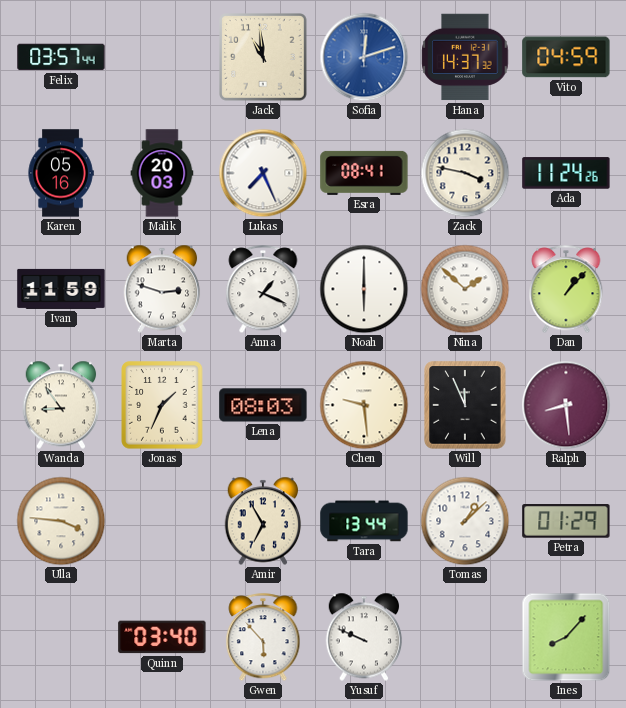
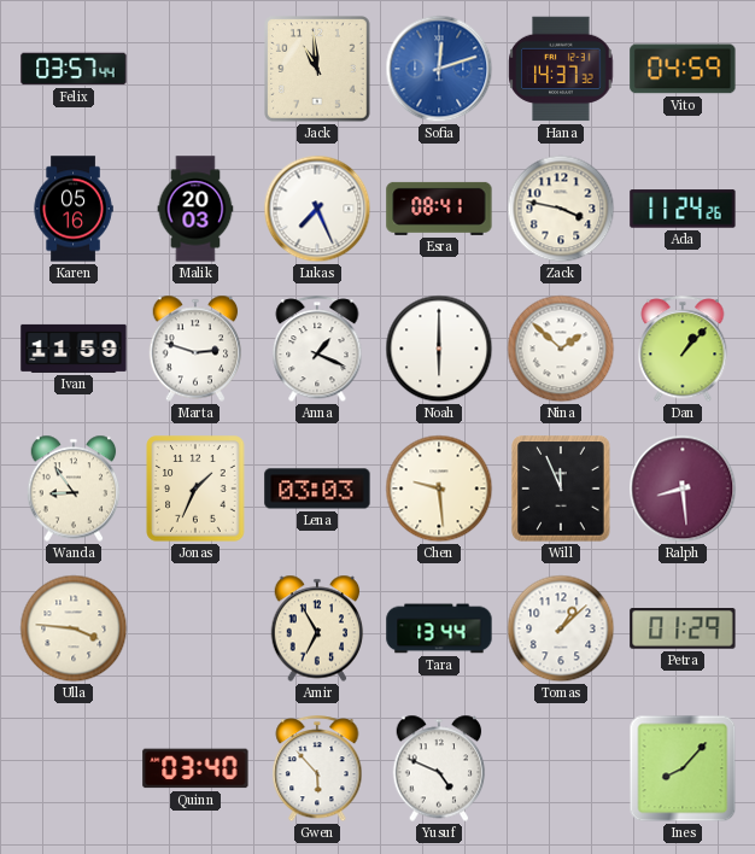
Lena: 08:03 -> 03:03 (317, 489)
Yusuf: 9:49 -> 4:49 (439, 768)
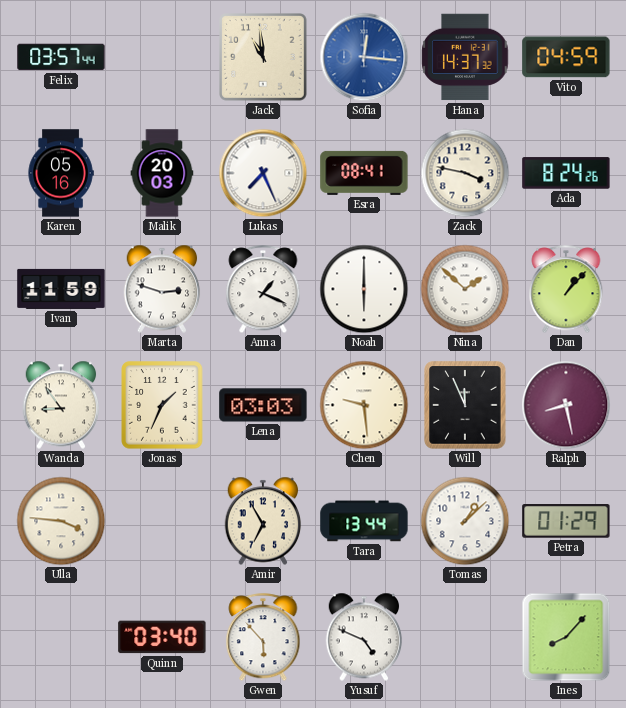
Sofia: 12:12 -> 12:16 (364, 57)
Ada: 11:24 -> 8:24 (566, 173)
Ralph: 8:29 -> 8:28 (566, 405)
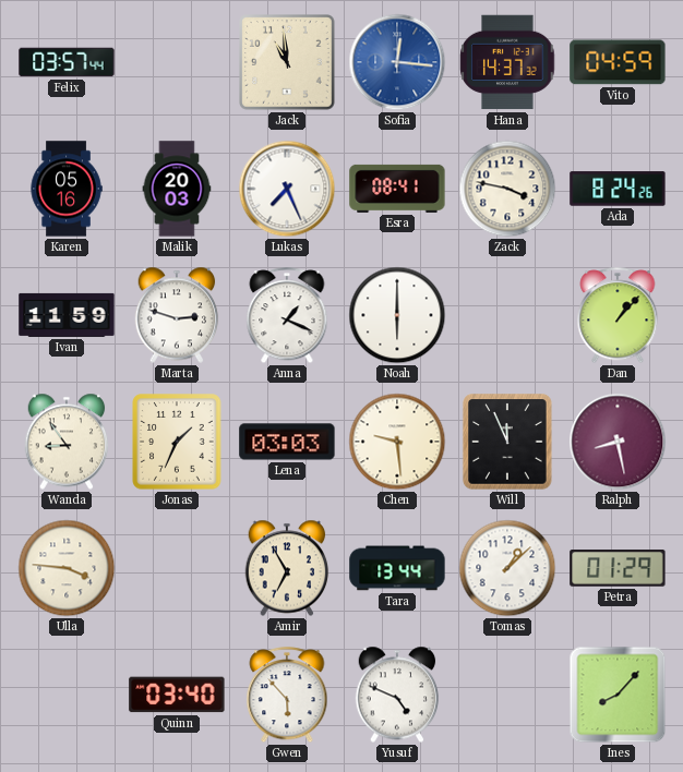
Nina: 1:52 -> none (465, 289)
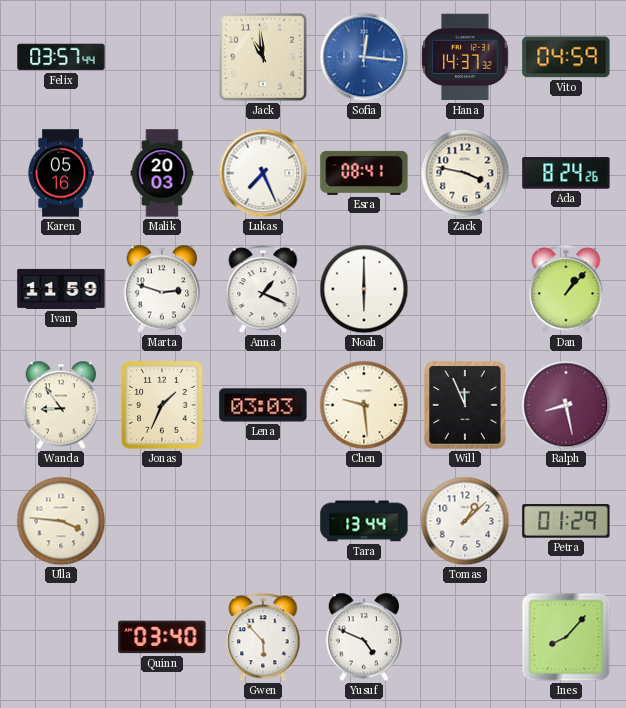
Amir: 6:55 -> none (287, 568)
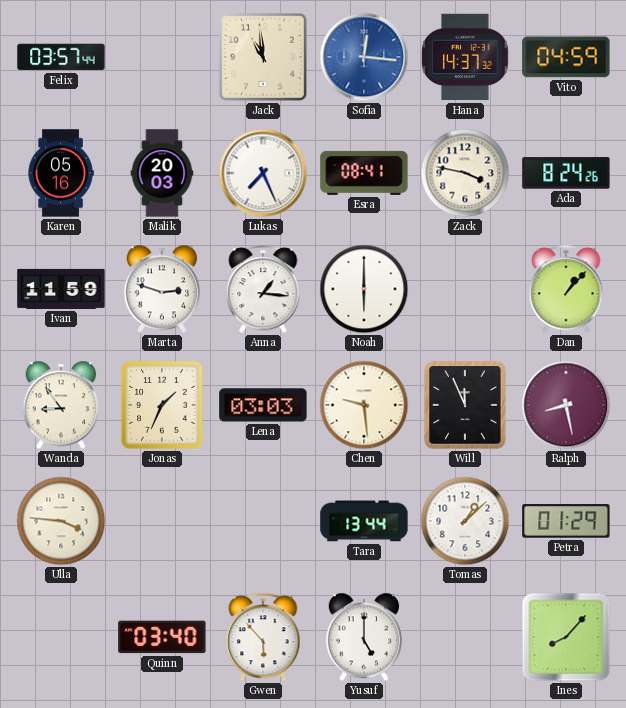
Anna: 1:19 -> 1:16 (263, 290)
Yusuf: 4:49 -> 5:00 (364, 637)
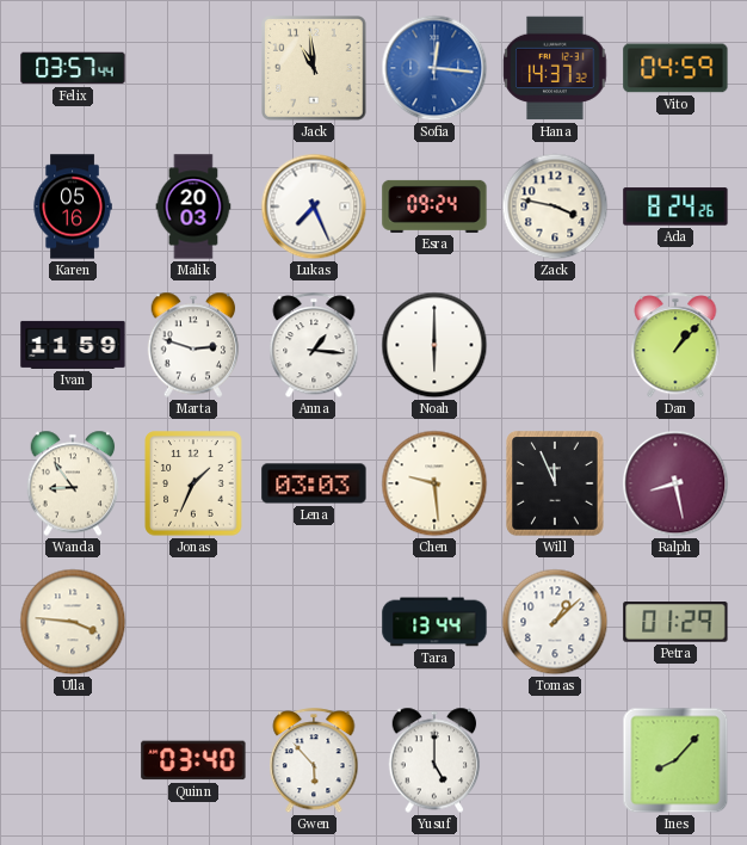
Esra: 08:41 -> 09:24 (434, 206)
